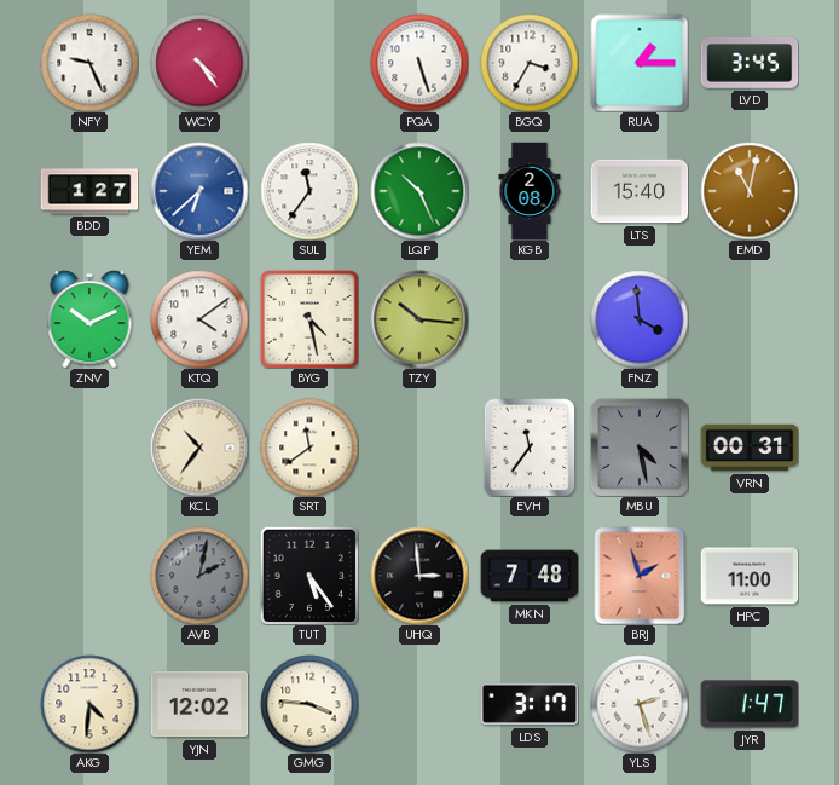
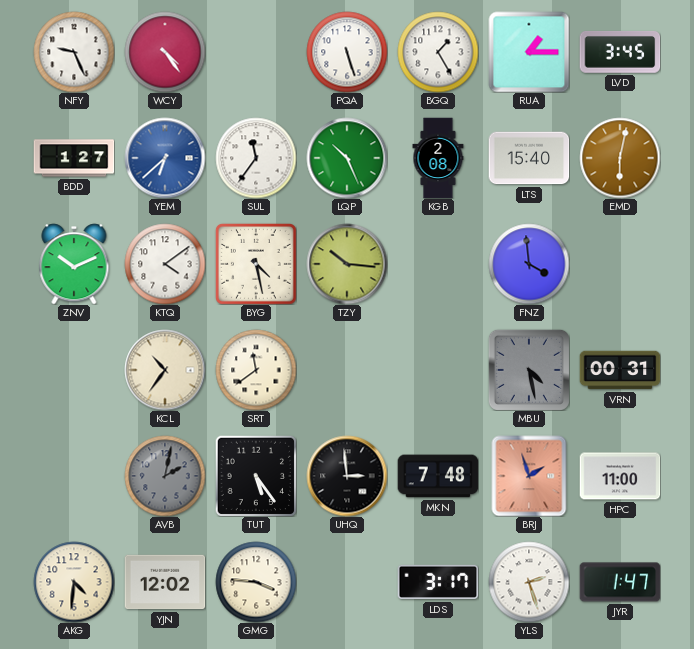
BGQ: 3:35 -> 1:25 (438, 52)
EMD: 11:02 -> 6:02 (620, 158)
EVH: 11:36 -> none (530, 448)
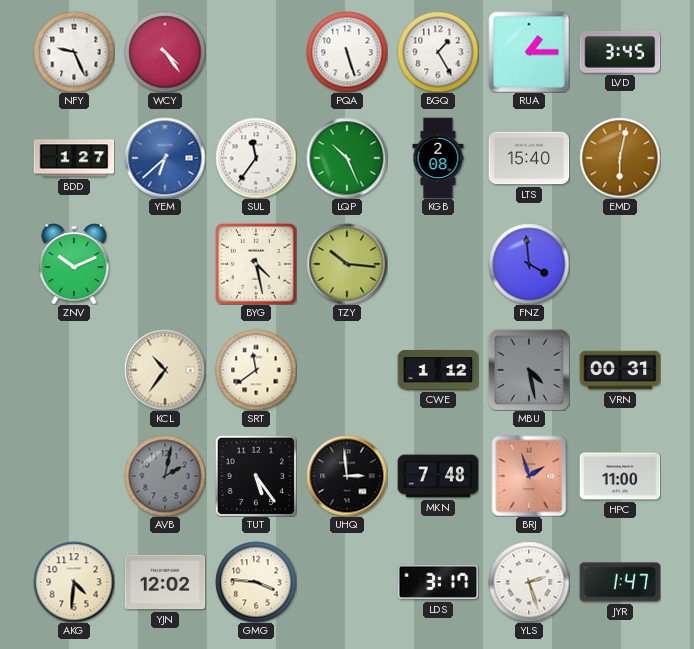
KTQ: 4:09 -> none (165, 264)
CWE: none -> 1:12 (438, 370)
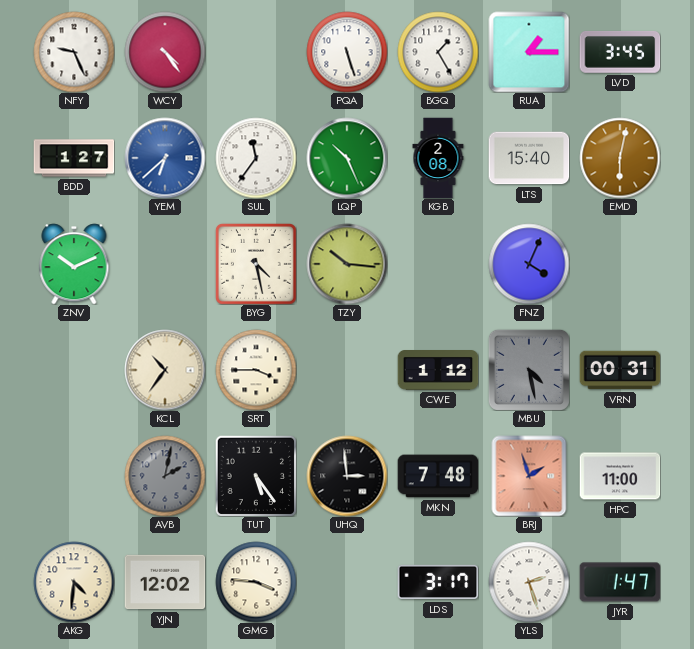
FNZ: 3:59 -> 4:04 (529, 264)
SRT: 11:39 -> 3:45 (256, 370)
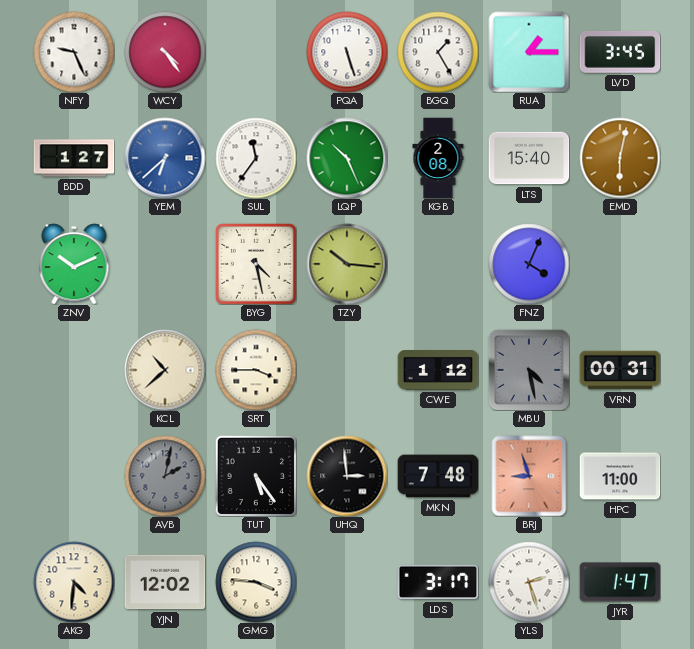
KCL: 10:36 -> 10:38 (165, 370)
BRJ: 1:57 -> 8:57 (529, 476)
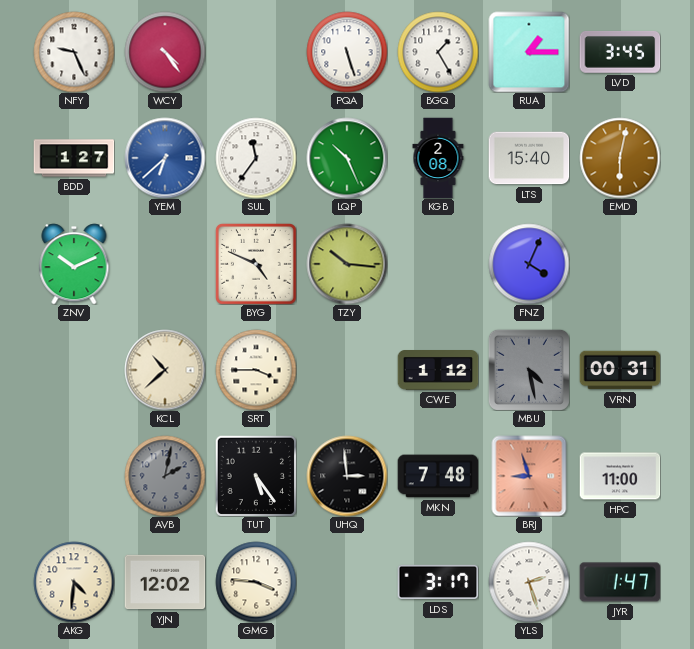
BYG: 4:28 -> 4:49 (256, 264)
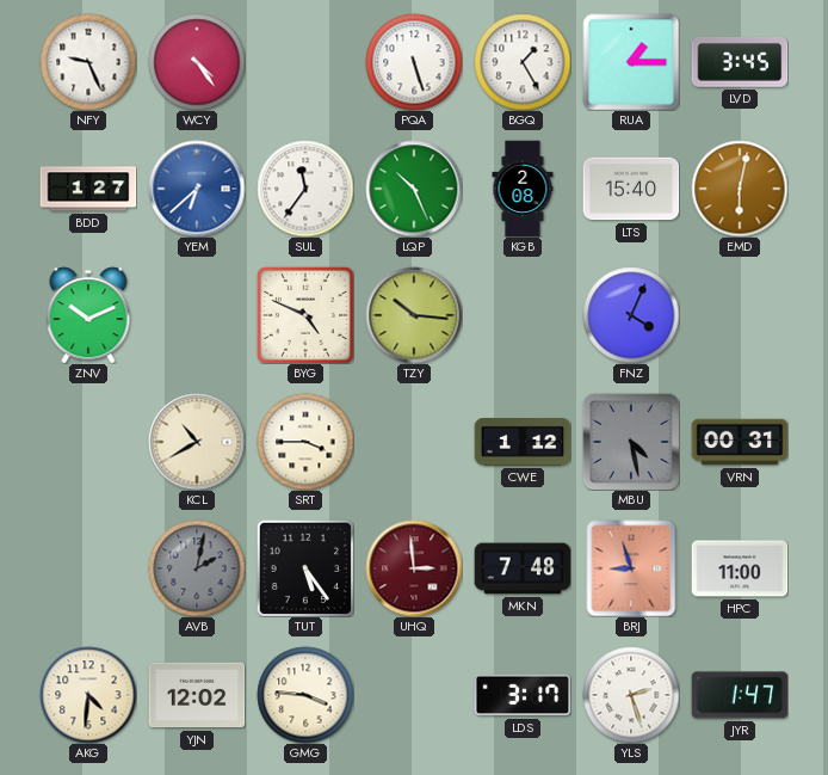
KCL: 10:38 -> 10:40 (197, 442)
UHQ dial: black -> burgundy (414, 568)
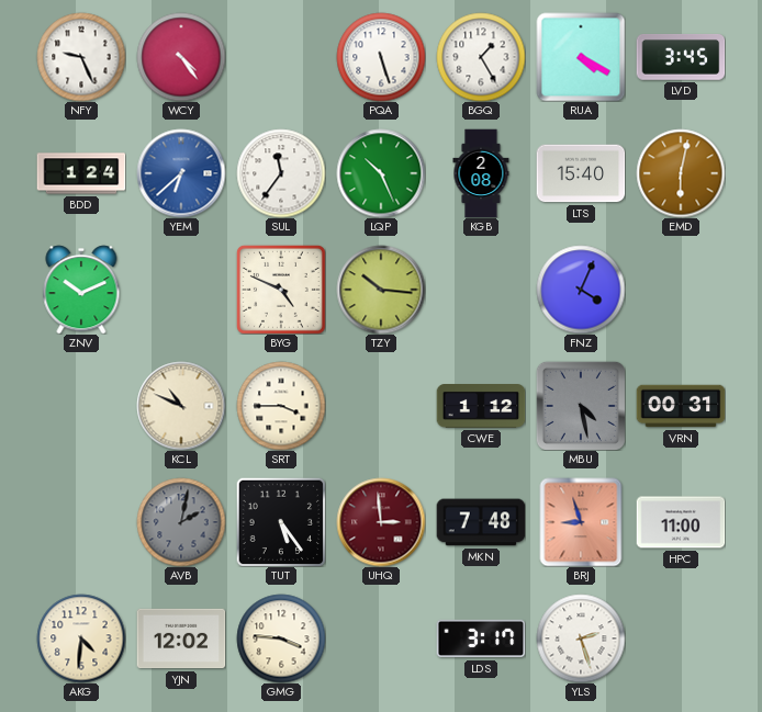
RUA: 1:15 -> 4:20 (581, 57)
BDD: 1:27 -> 1:24 (81, 173)
KCL: 10:40 -> 10:49 (181, 406)
JYR: 1:47 -> none (740, 695)
